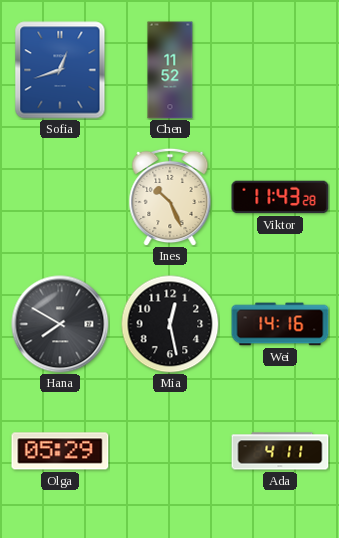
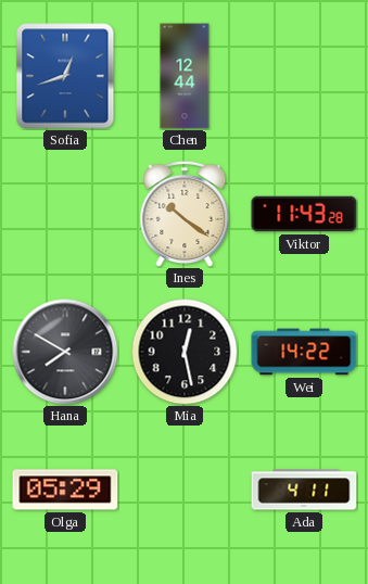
Chen: 11:52 -> 12:44 (185, 76)
Ines: 10:26 -> 10:21 (185, 214)
Wei: 14:16 -> 14:22 (304, 352)
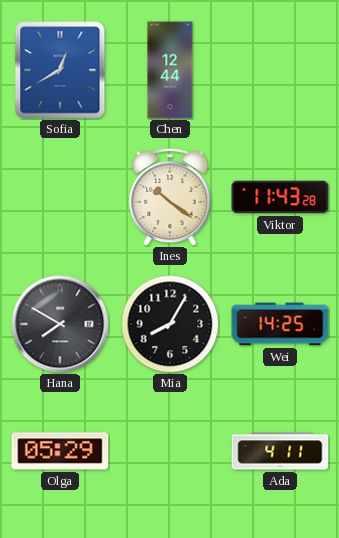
Sofia: 12:42 -> 12:40 (60, 70)
Mia: 12:28 -> 8:05 (170, 324)
Wei: 14:22 -> 14:25 (280, 324)
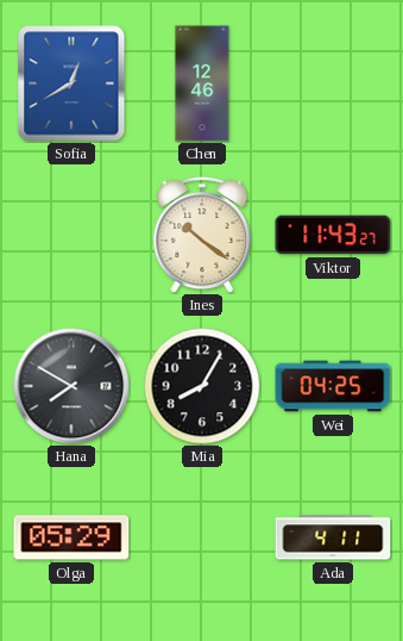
Chen: 12:44 -> 12:46 (202, 83)
Viktor: 11:43:28 -> 11:43:27 (333, 235)
Wei: 14:25 -> 04:25 (333, 386)
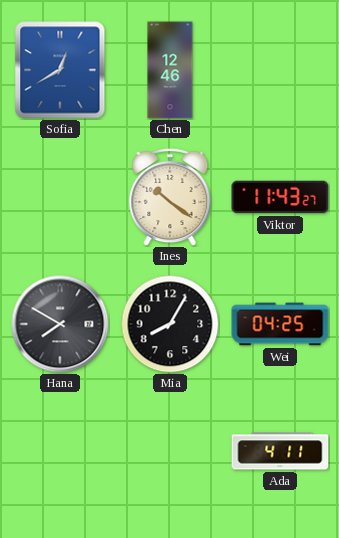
Olga: 05:29 -> none (71, 537)
